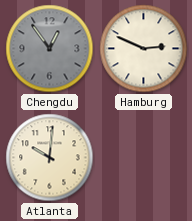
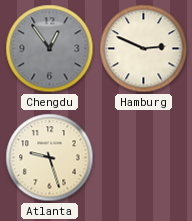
Atlanta: 10:01 -> 9:27 (50, 158)
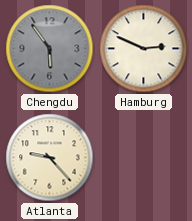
Chengdu: 12:54 -> 5:54 (50, 49)
Atlanta: 9:27 -> 9:23 (50, 158)
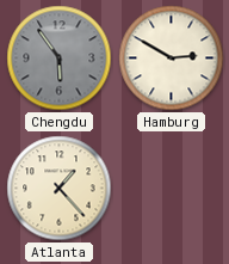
Hamburg: 2:49 -> 2:50 (172, 59)
Atlanta: 9:23 -> 1:23 (60, 189)
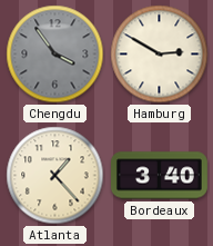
Chengdu: 5:54 -> 3:54 (55, 55)
Bordeaux: none -> 3:40 (160, 176)
